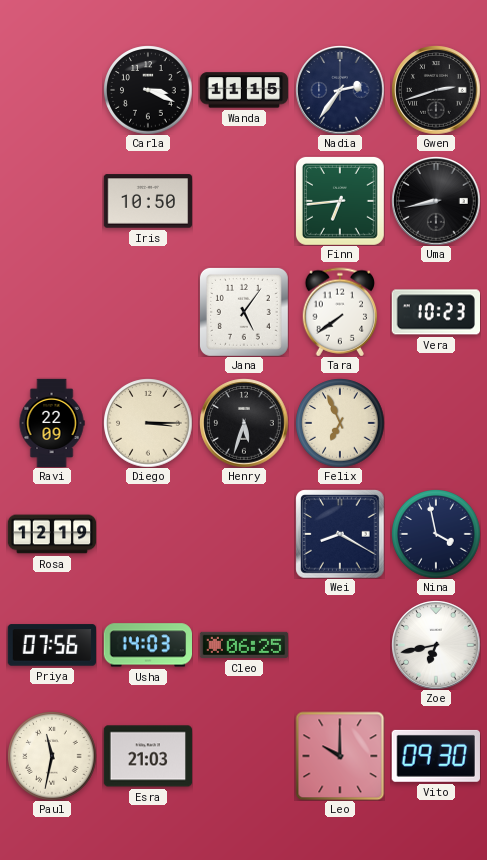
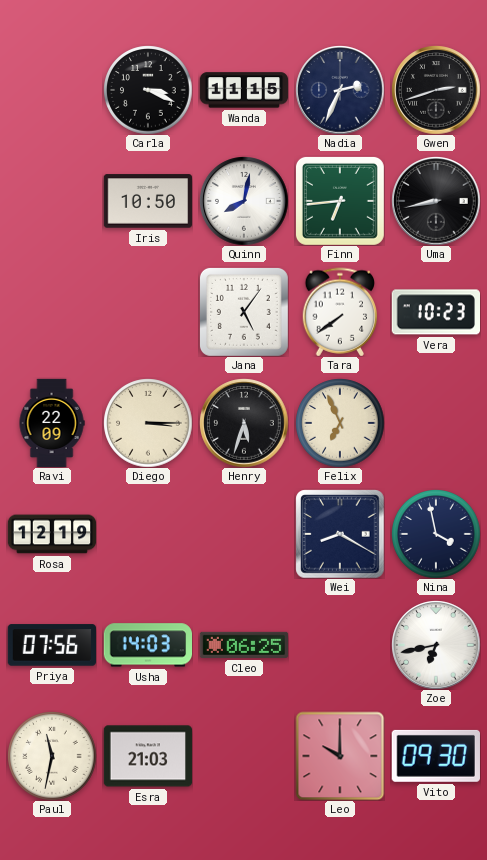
Nadia: 2:36 -> 2:34 (340, 90)
Quinn: none -> 8:02 (244, 201)
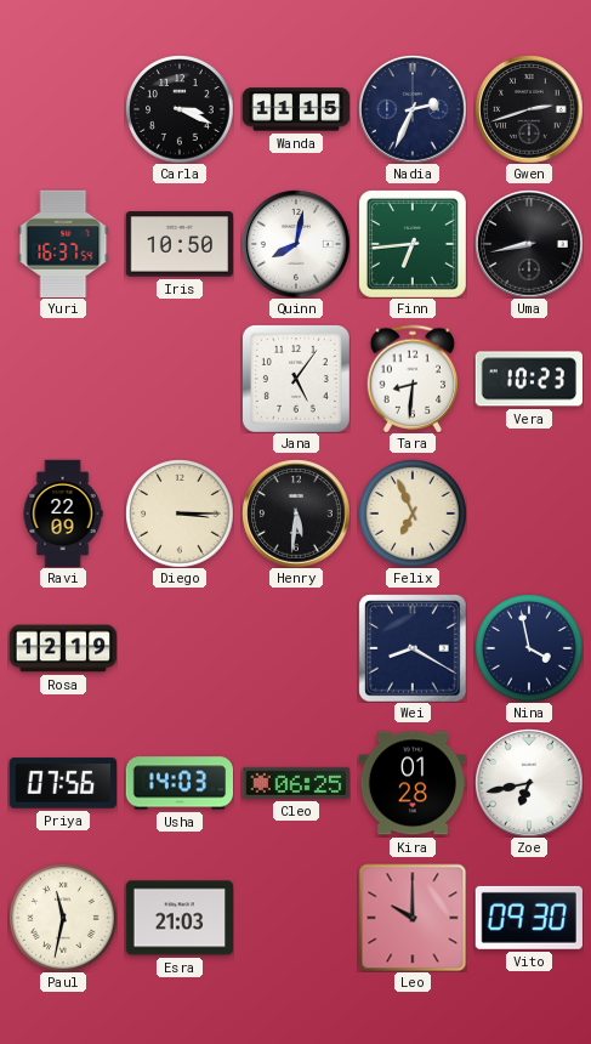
Yuri: none -> 16:37 (63, 243)
Tara: 7:39 -> 8:31 (413, 379)
Henry: 5:33 -> 5:31 (296, 514)
Kira: none -> 01:28 (413, 783)
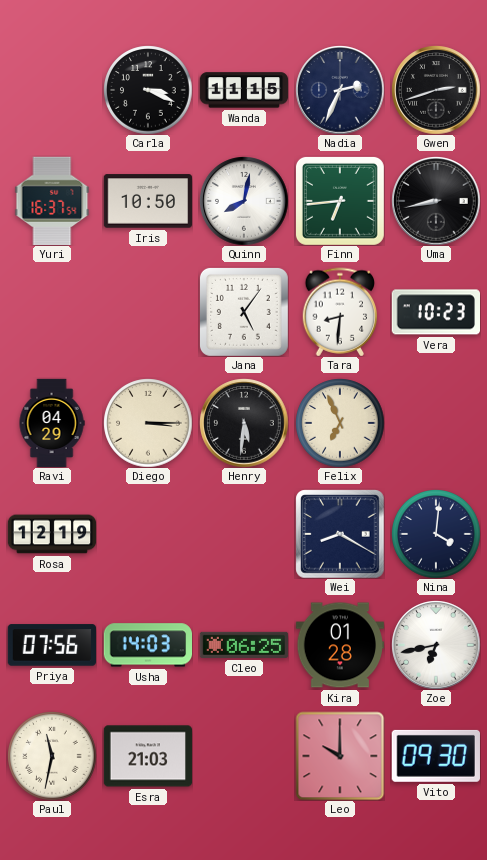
Ravi: 22:09 -> 04:29 (52, 423)
Nina: 3:58 -> 4:01 (436, 534)
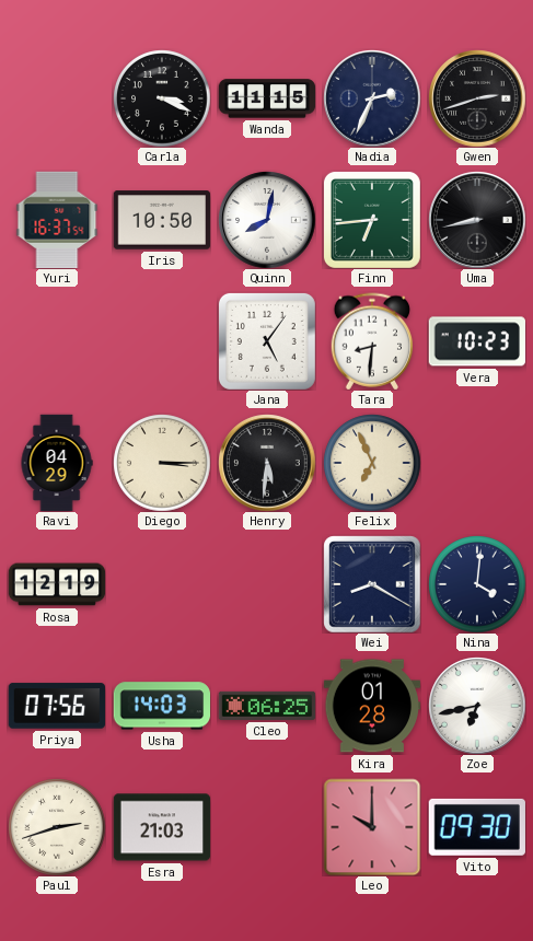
Paul: 11:32 -> 2:42 (57, 827)
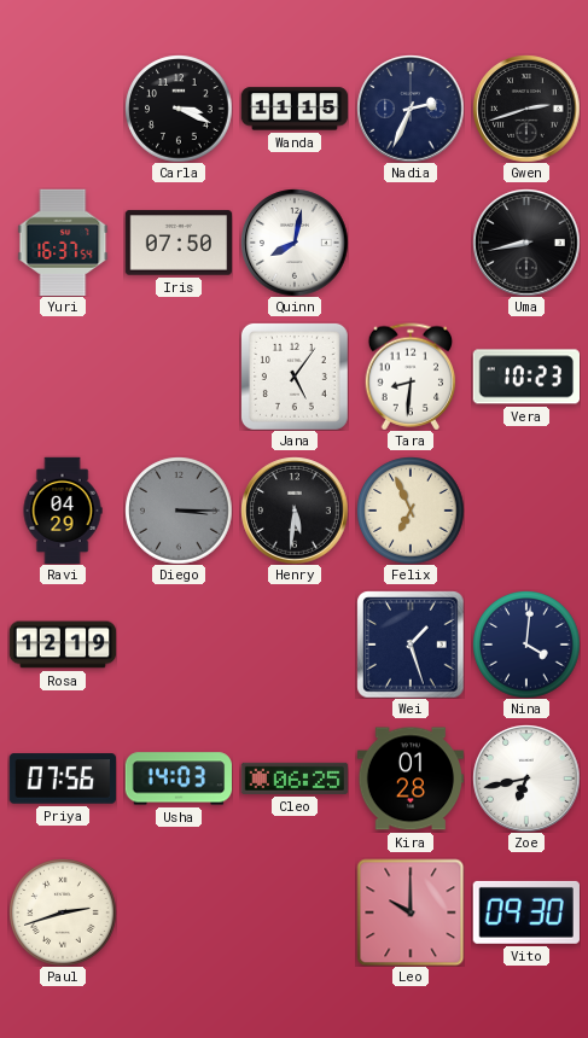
Iris: 10:50 -> 07:50 (179, 243)
Finn: 6:44 -> none (372, 220)
Diego dial: cream -> grey (179, 511)
Wei: 8:20 -> 1:27 (411, 645)
Esra: 21:03 -> none (162, 827)
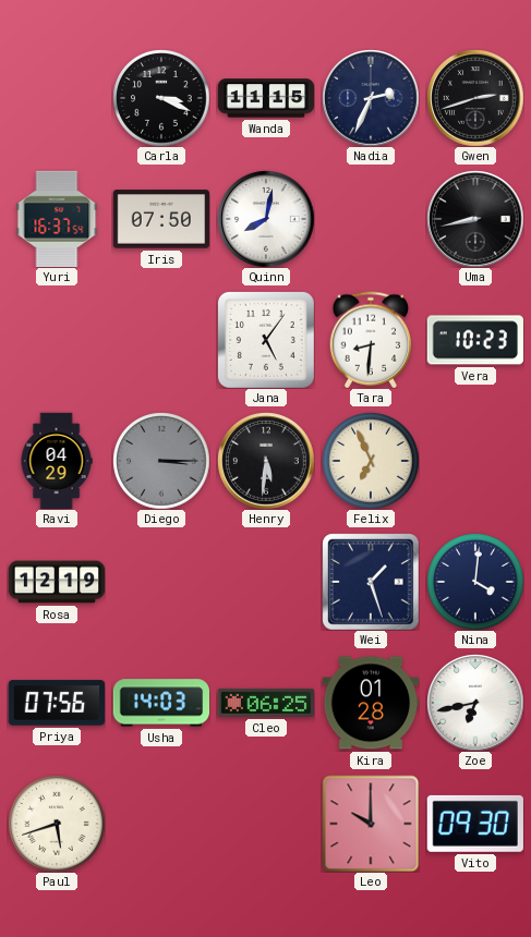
Paul: 2:42 -> 5:42 (57, 824)
